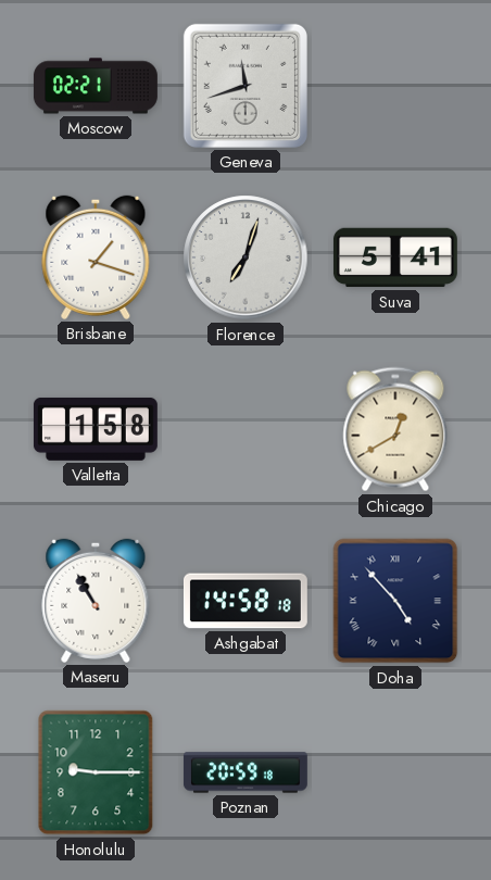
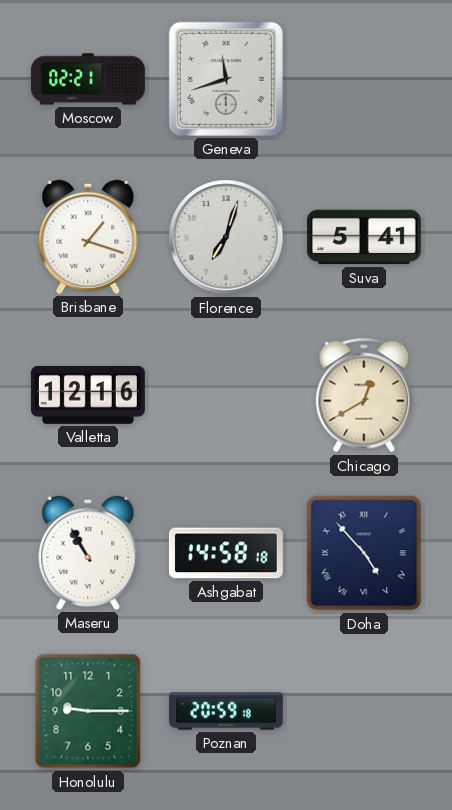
Valletta: 1:58 -> 12:16 (88, 395)
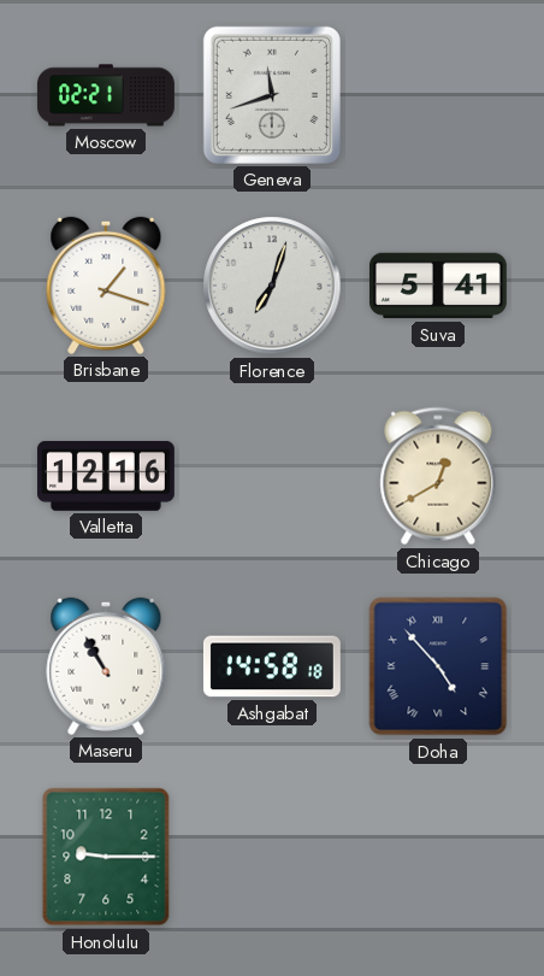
Poznan: 20:59 -> none (226, 711)
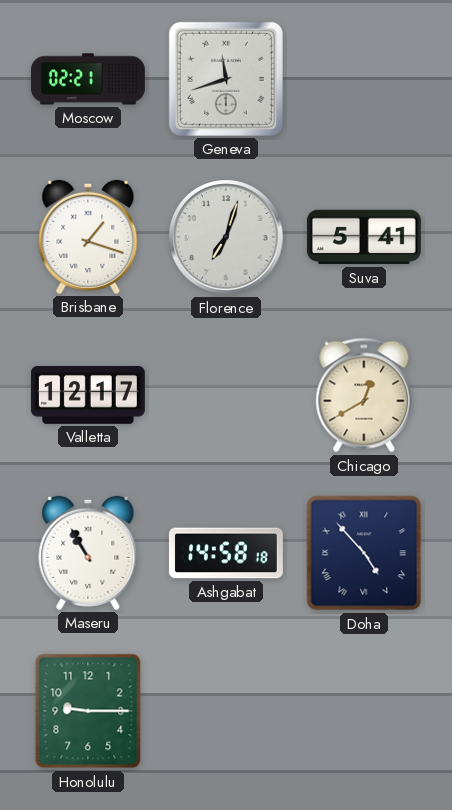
Valletta: 12:16 -> 12:17 (88, 395)
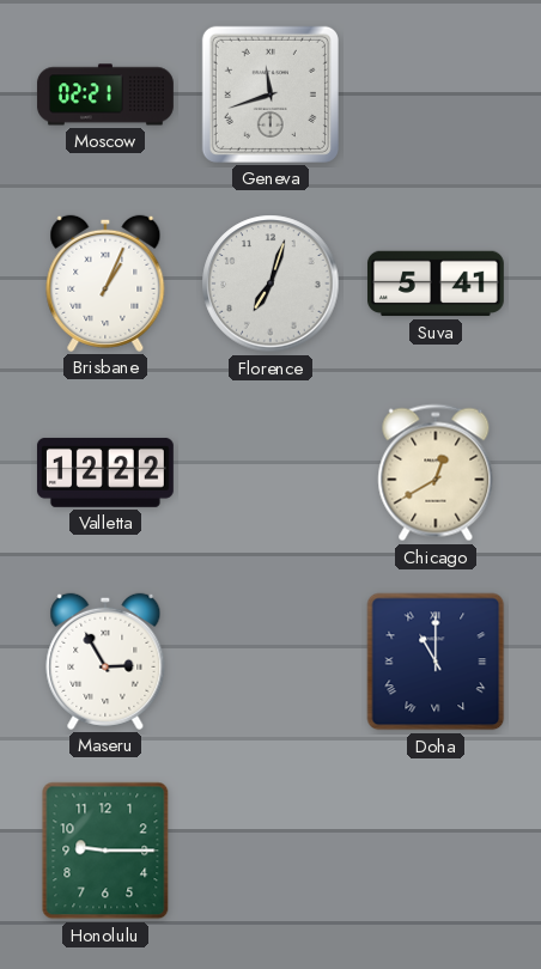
Brisbane: 1:18 -> 1:04 (105, 284)
Valletta: 12:17 -> 12:22 (105, 473)
Maseru: 10:55 -> 2:55 (105, 662)
Ashgabat: 14:58 -> none (226, 553)
Doha: 4:53 -> 11:00 (436, 662)
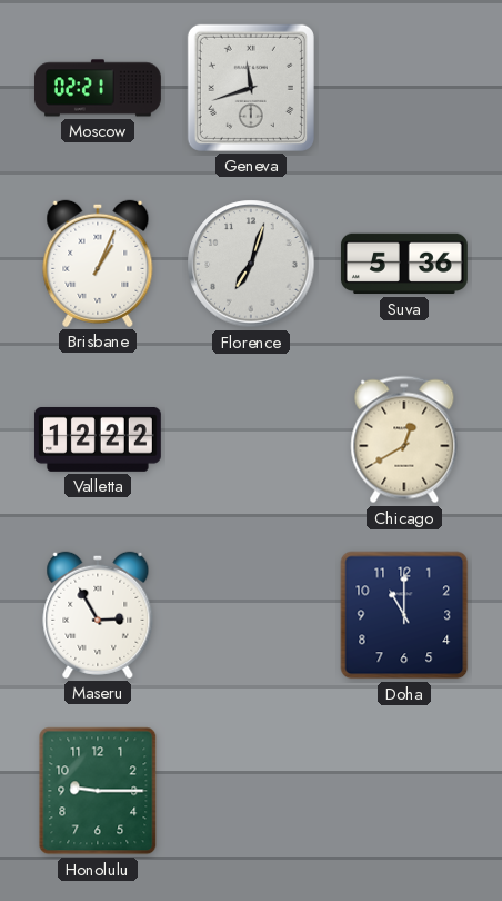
Suva: 5:41 -> 5:36 (404, 264)
Doha numerals: Roman -> Arabic (404, 615)
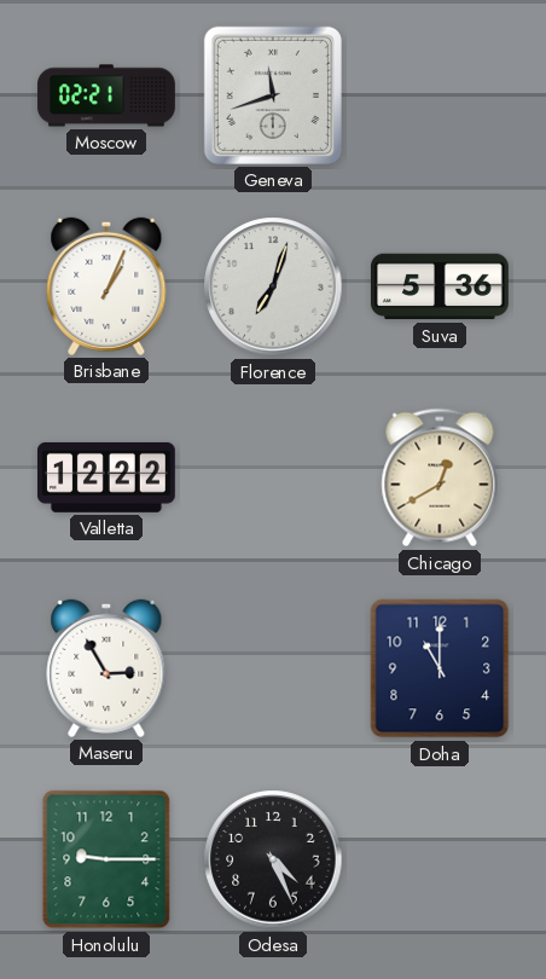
Odesa: none -> 4:26 (273, 859)
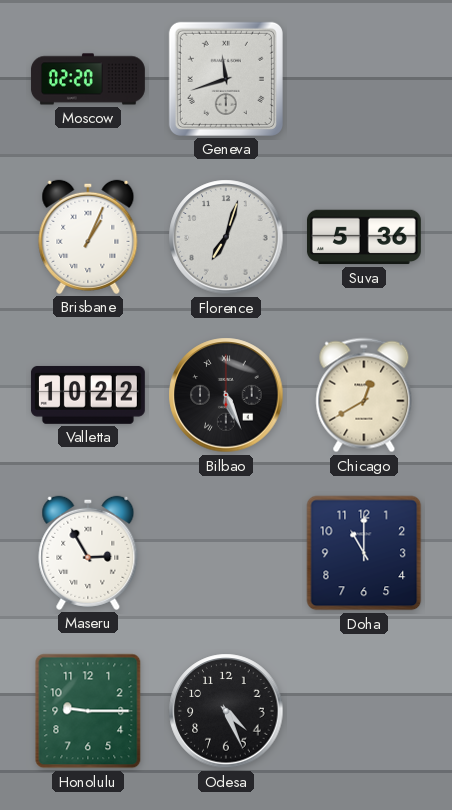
Moscow: 02:21 -> 02:20 (88, 79)
Valletta: 12:22 -> 10:22 (88, 395)
Bilbao: none -> 5:26 (226, 395)
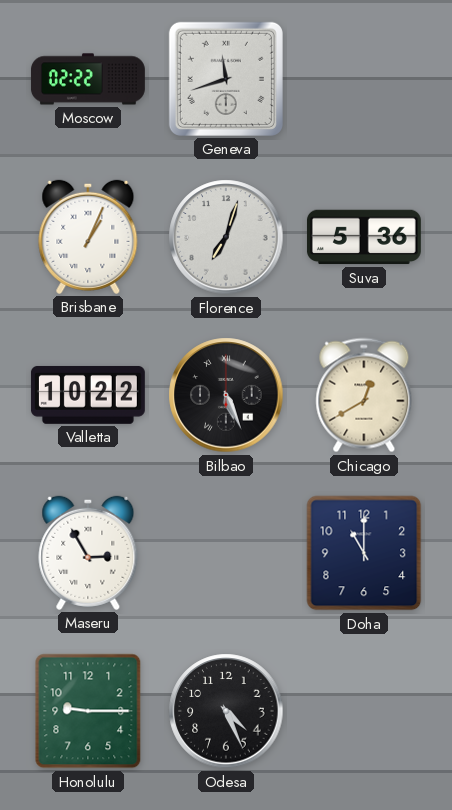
Moscow: 02:20 -> 02:22 (88, 79)
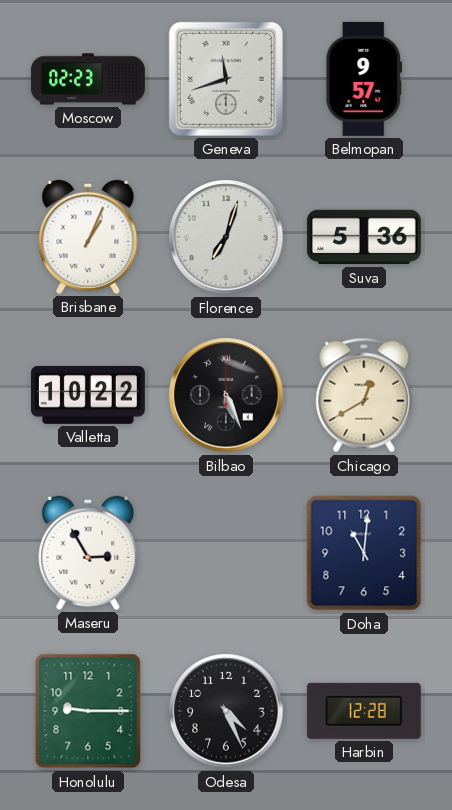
Moscow: 02:22 -> 02:23 (88, 79)
Belmopan: none -> 9:57 (364, 79)
Doha: 11:00 -> 11:01 (364, 553)
Harbin: none -> 12:28 (364, 711)
